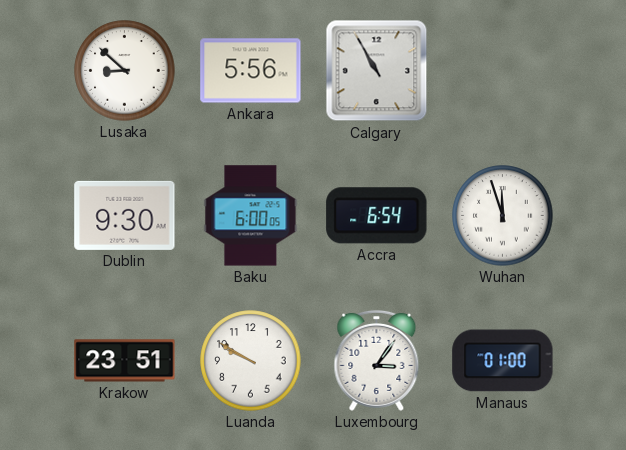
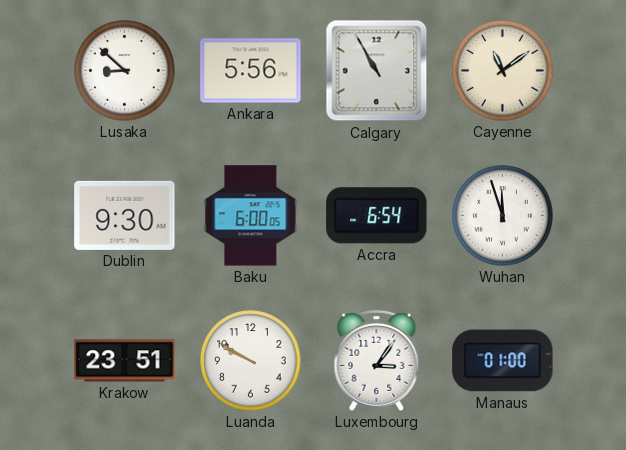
Cayenne: none -> 11:09 (503, 71)
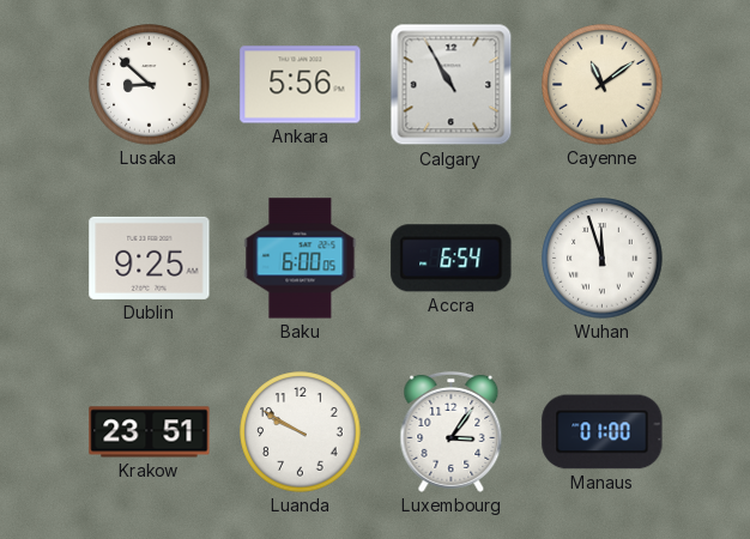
Dublin: 9:30 -> 9:25 (150, 258)
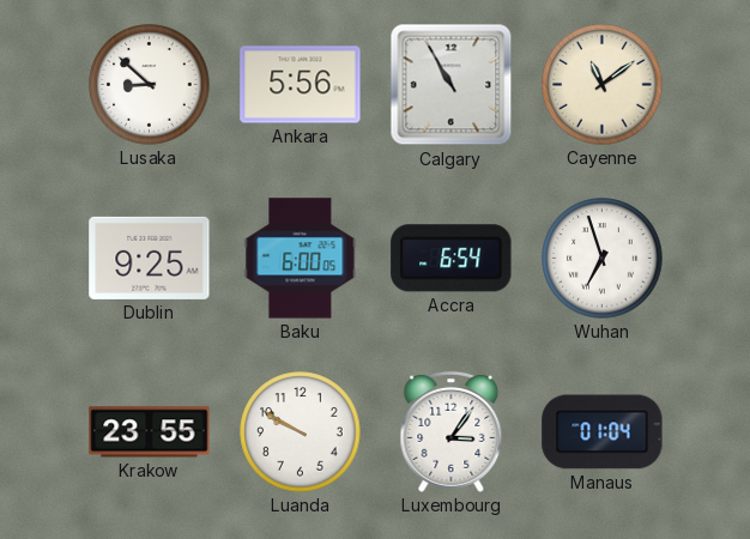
Wuhan: 11:57 -> 6:57 (603, 259)
Krakow: 23:51 -> 23:55 (150, 432)
Manaus: 01:00 -> 01:04 (603, 432)
